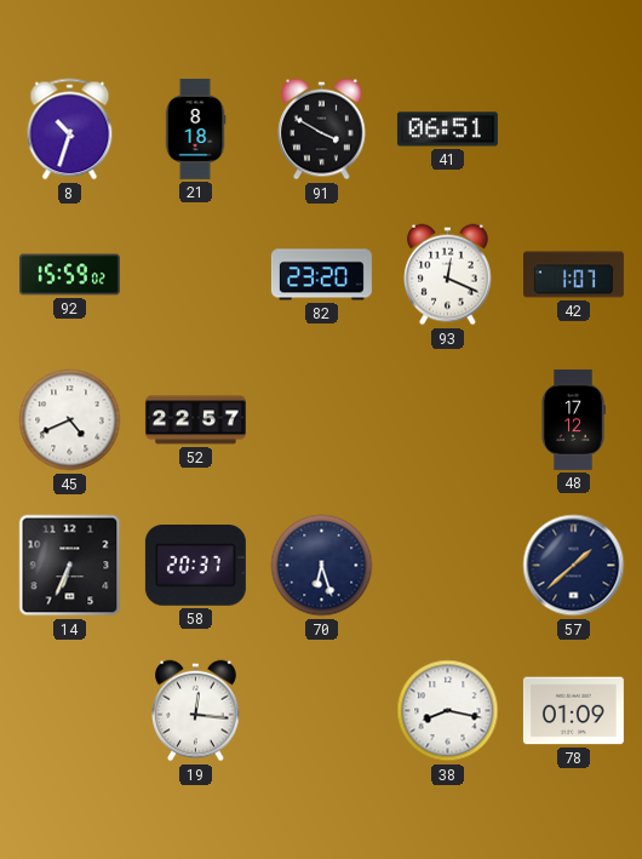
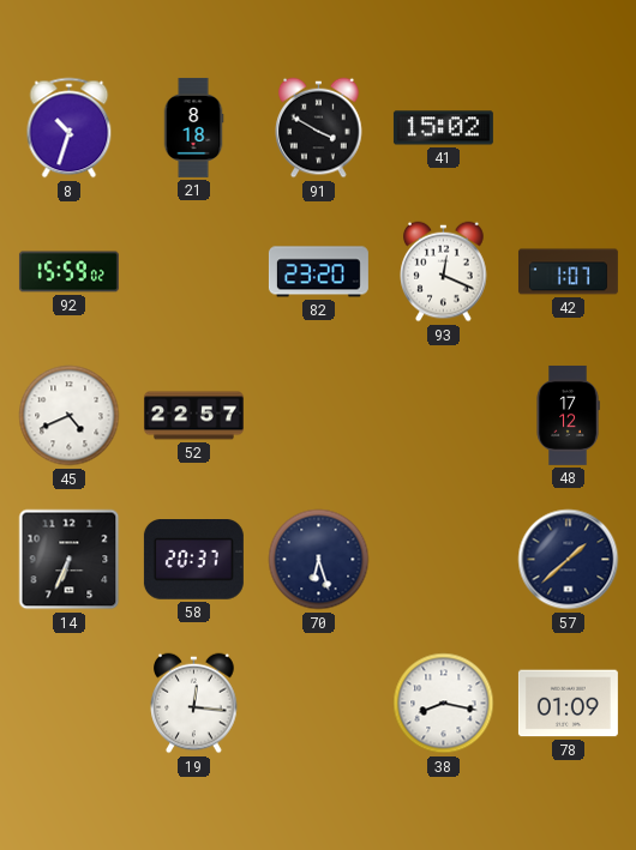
41: 06:51 -> 15:02 (443, 128)
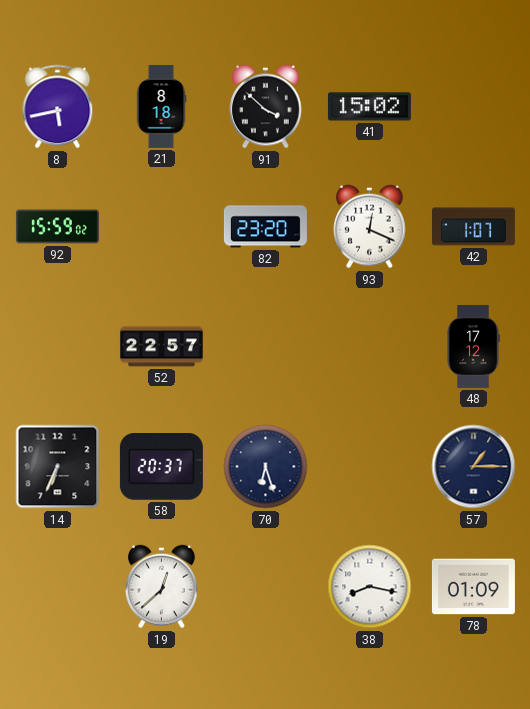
8: 10:33 -> 5:43 (58, 107)
91: 3:50 -> 3:52 (266, 107)
45: 4:41 -> none (70, 416)
57: 1:38 -> 1:15 (474, 467)
19: 12:16 -> 12:38 (162, 587)
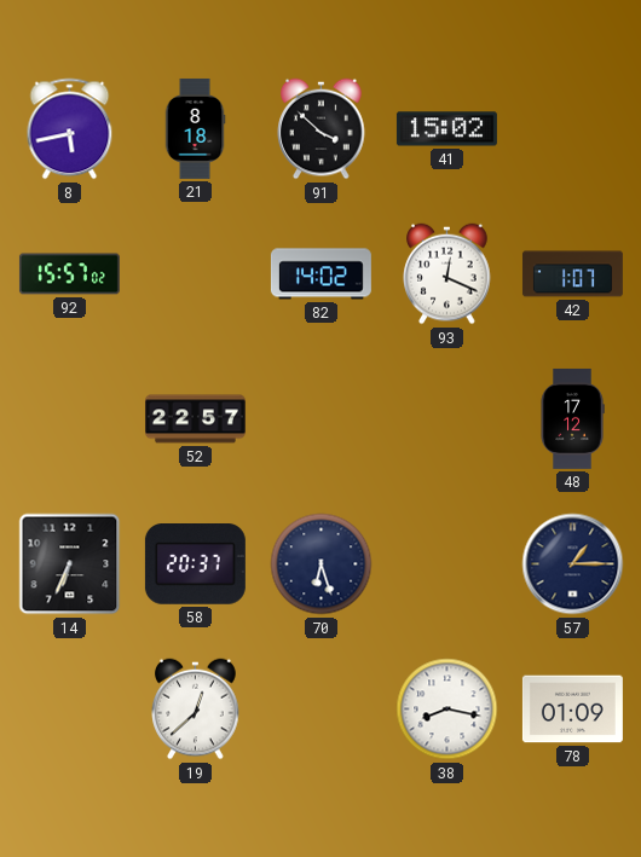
92: 15:59 -> 15:57 (69, 274)
82: 23:20 -> 14:02 (320, 274)
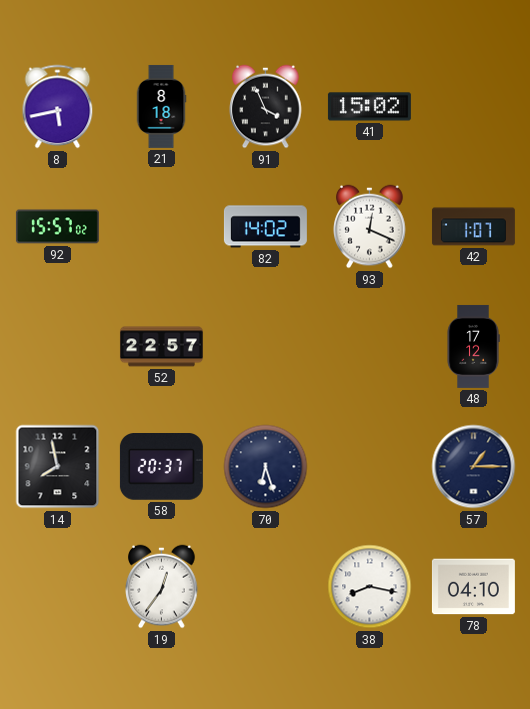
91: 3:52 -> 3:56 (266, 107)
14: 6:34 -> 7:58 (58, 467)
19: 12:38 -> 12:36 (162, 587)
78: 01:09 -> 04:10 (473, 587)
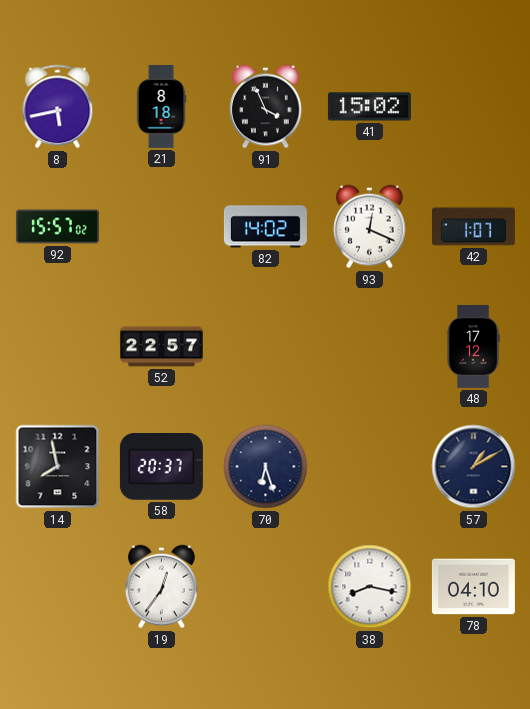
57: 1:15 -> 1:10 (474, 467)
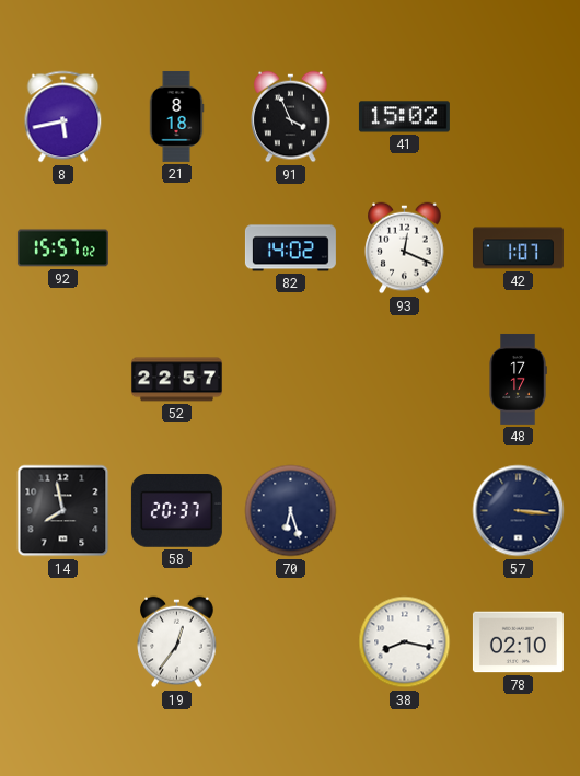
48: 17:12 -> 17:17 (518, 379)
57: 1:10 -> 3:16 (519, 511)
78: 04:10 -> 02:10 (518, 642)
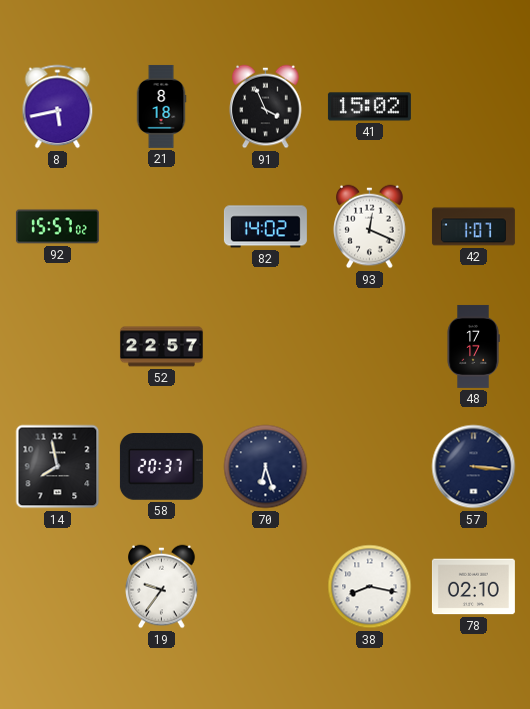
19: 12:36 -> 9:36 (162, 587)
